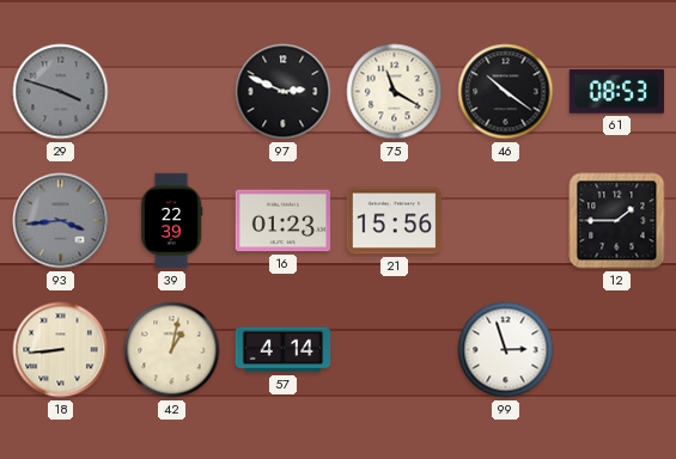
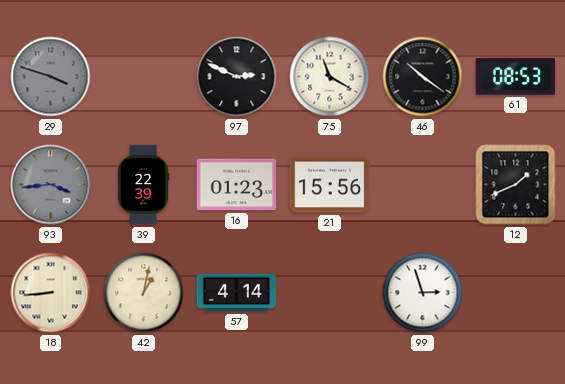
12: 1:45 -> 1:41 (516, 185)
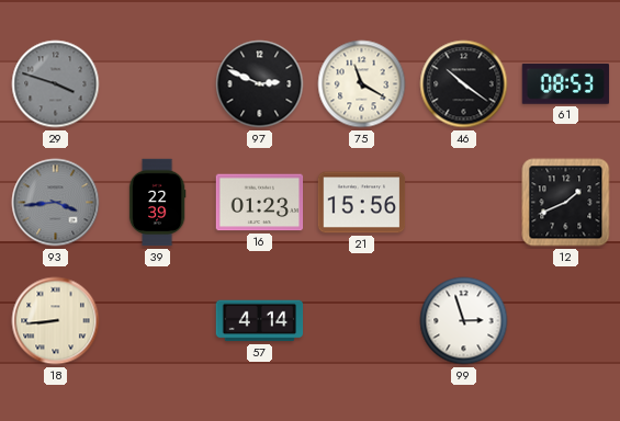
42: 1:02 -> none (144, 293)
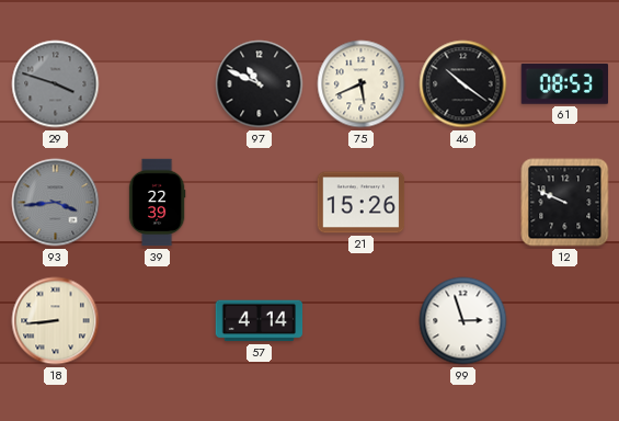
97: 2:49 -> 10:49 (260, 84)
75: 11:20 -> 5:41 (362, 84)
16: 01:23 -> none (260, 203)
21: 15:56 -> 15:26 (362, 203)
12: 1:41 -> 9:49 (565, 203)
